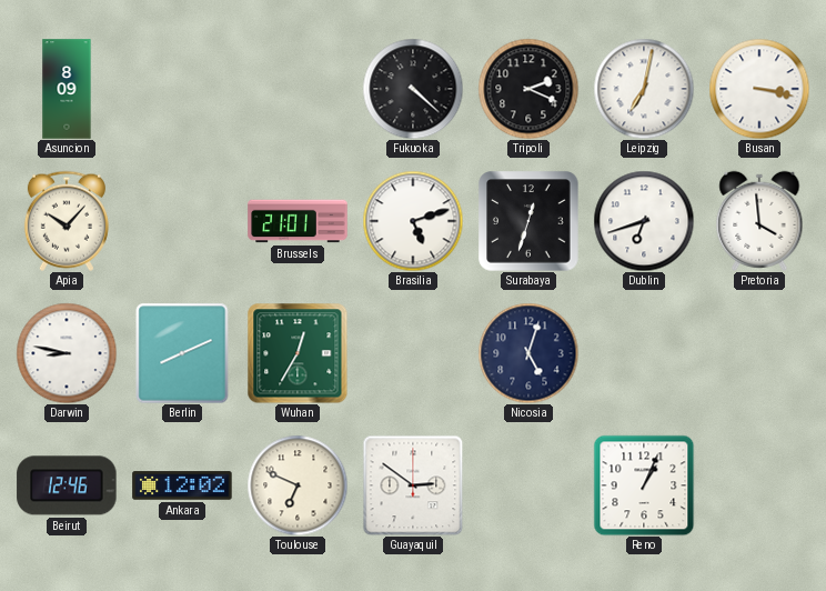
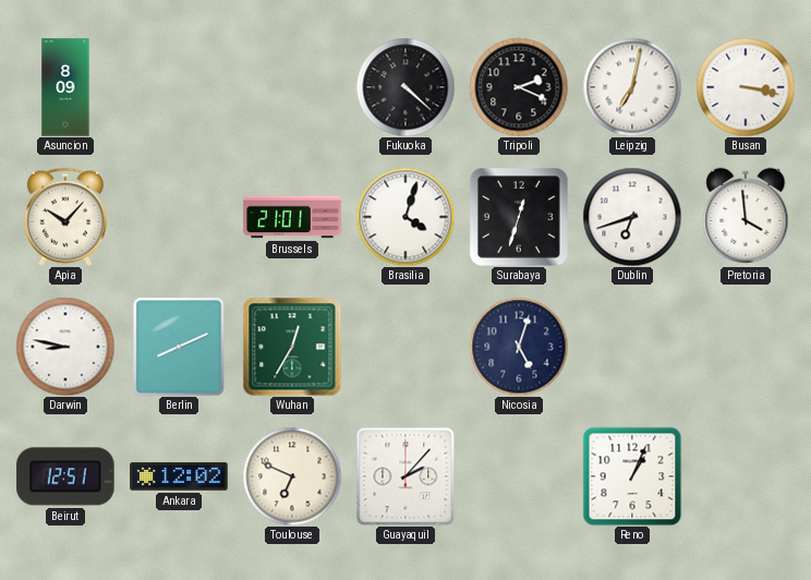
Brasilia: 5:12 -> 4:03 (405, 217)
Beirut: 12:46 -> 12:51 (65, 476)
Guayaquil: 2:51 -> 2:07 (405, 476)
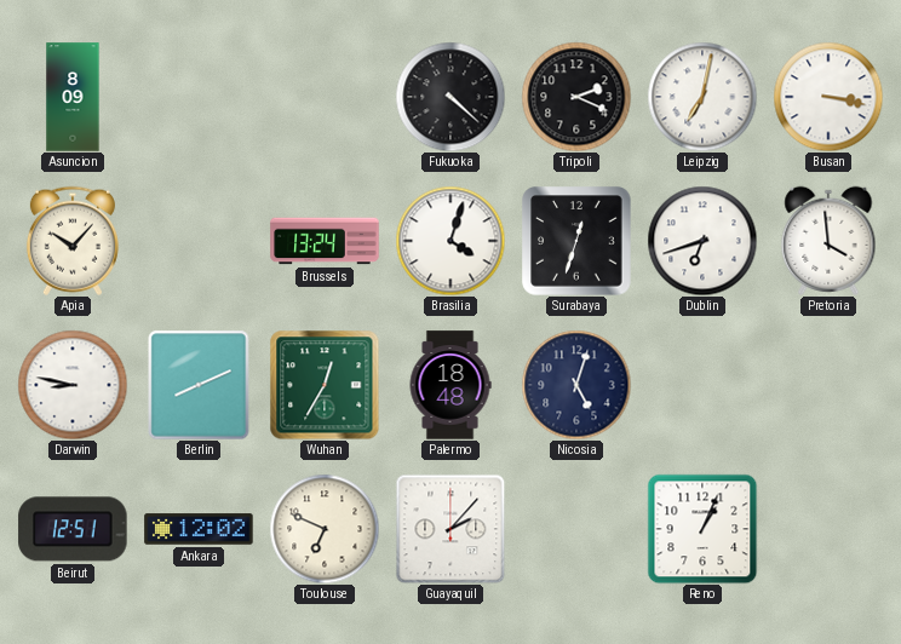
Brussels: 21:01 -> 13:24 (325, 241)
Palermo: none -> 18:48 (450, 385)
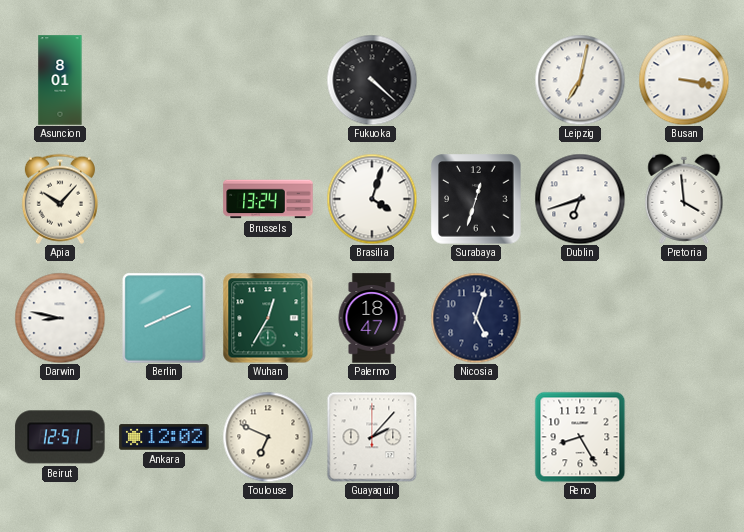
Asuncion: 8:09 -> 8:01 (60, 80)
Tripoli: 2:19 -> none (576, 97)
Palermo: 18:48 -> 18:47 (372, 318)
Reno: 1:04 -> 8:25 (580, 437)
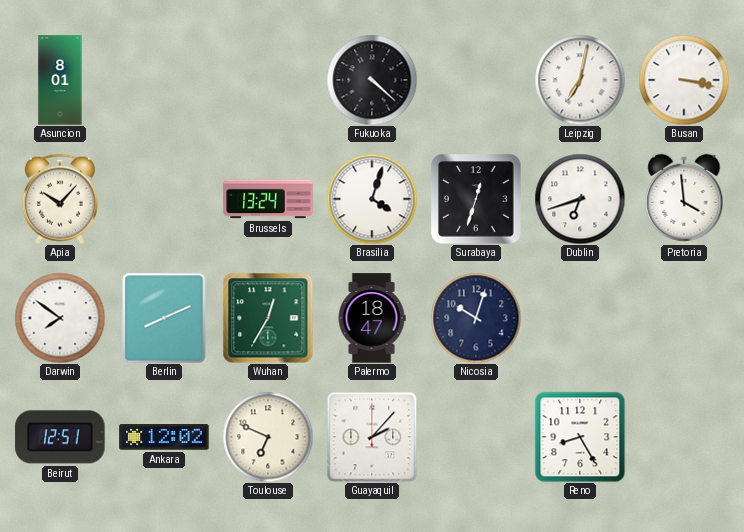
Darwin: 8:47 -> 7:51 (60, 318)
Nicosia: 5:03 -> 10:03 (476, 318)
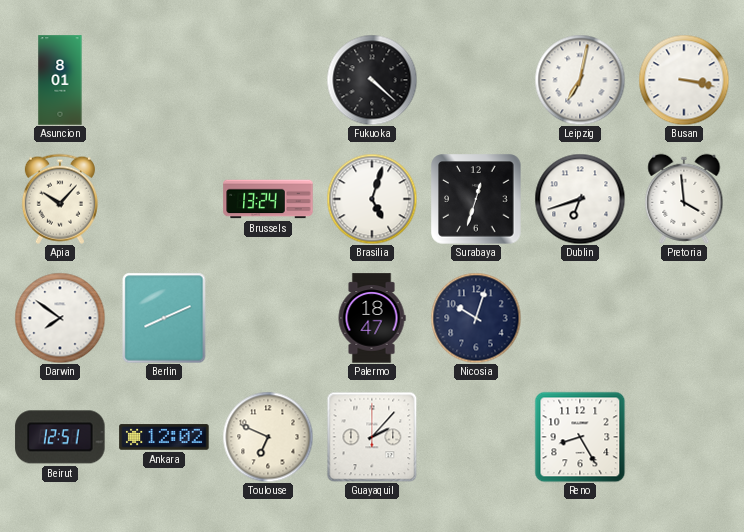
Brasilia: 4:03 -> 5:03 (372, 199)
Wuhan: 12:35 -> none (268, 318)
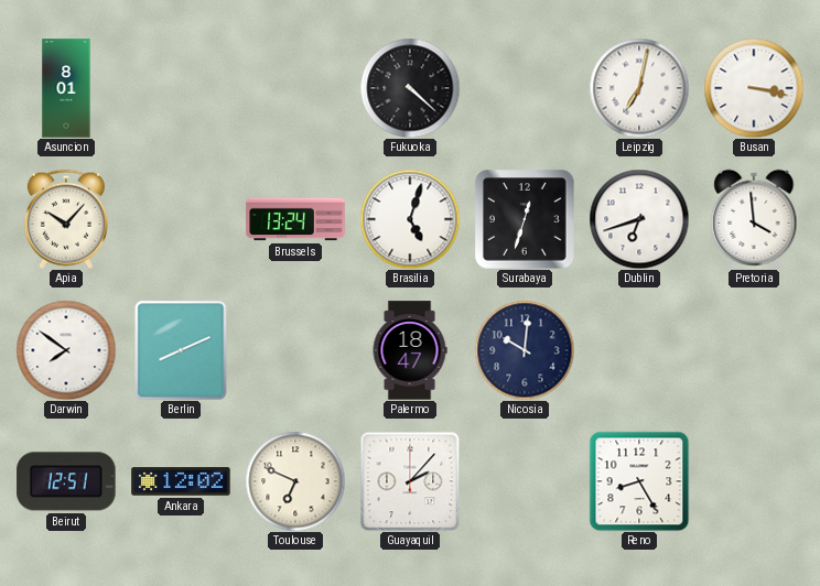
Nicosia: 10:03 -> 10:01 (525, 350)
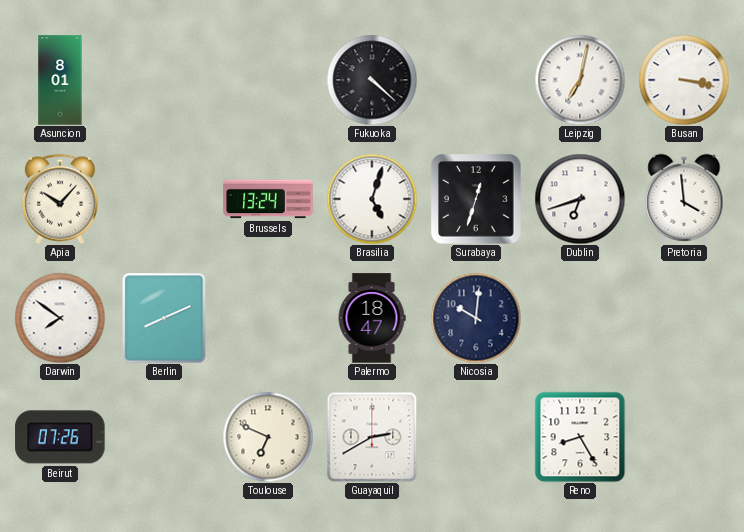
Beirut: 12:51 -> 07:26 (60, 437)
Ankara: 12:02 -> none (181, 481)
Guayaquil: 2:07 -> 2:40 (372, 437)
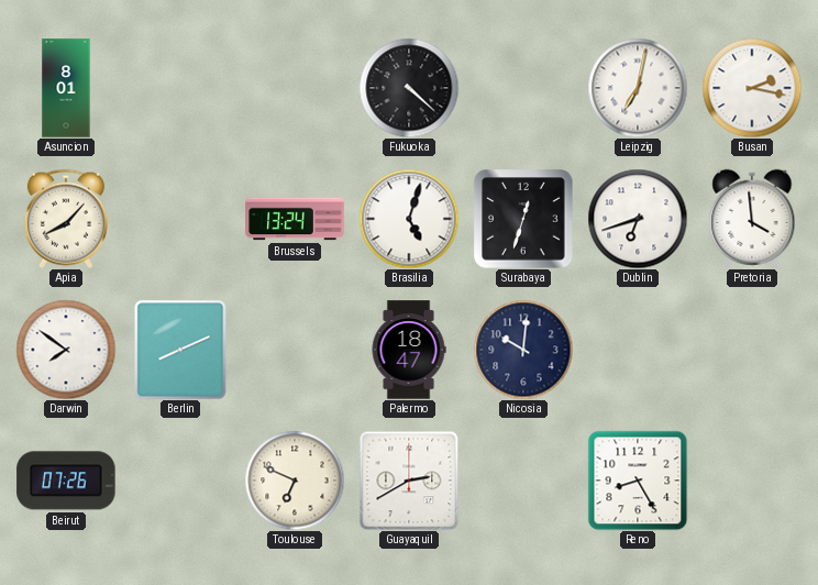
Busan: 3:17 -> 2:17 (752, 88)
Apia: 10:07 -> 8:07 (66, 219)
